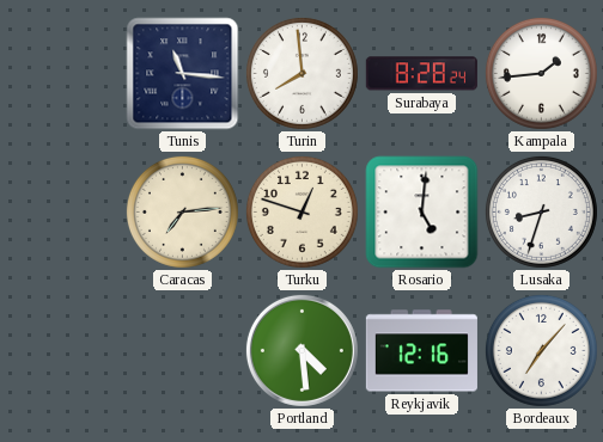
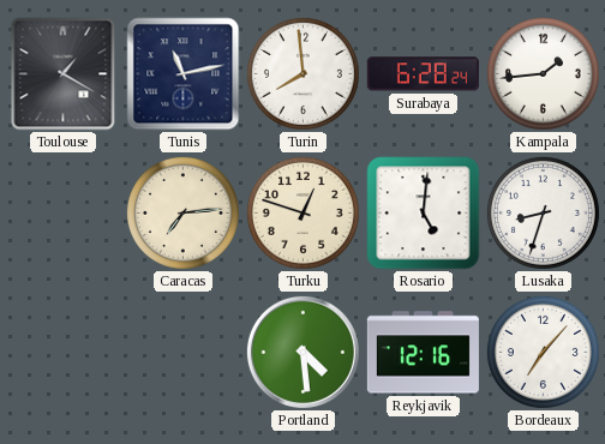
Toulouse: none -> 1:20 (64, 74)
Tunis: 11:16 -> 11:13 (184, 74)
Surabaya: 8:28 -> 6:28 (423, 74)
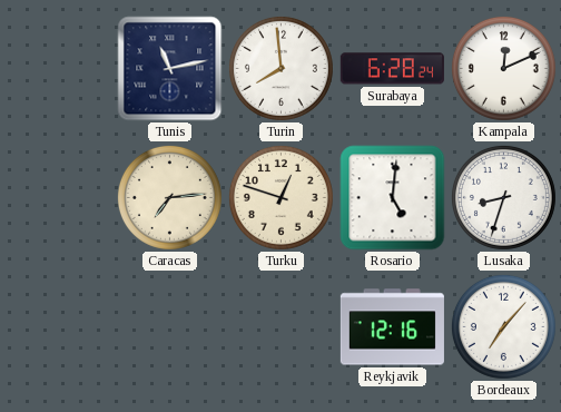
Toulouse: 1:20 -> none (64, 74)
Kampala: 1:44 -> 12:11 (503, 68)
Portland: 4:29 -> none (302, 352)
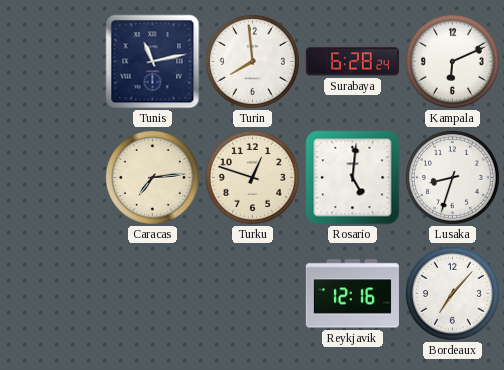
Kampala: 12:11 -> 6:11 (452, 61)
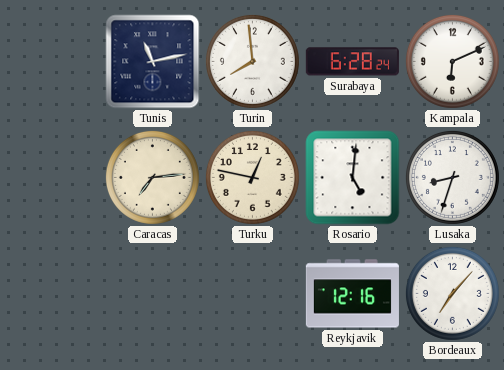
Turku: 12:48 -> 12:47 (252, 177)
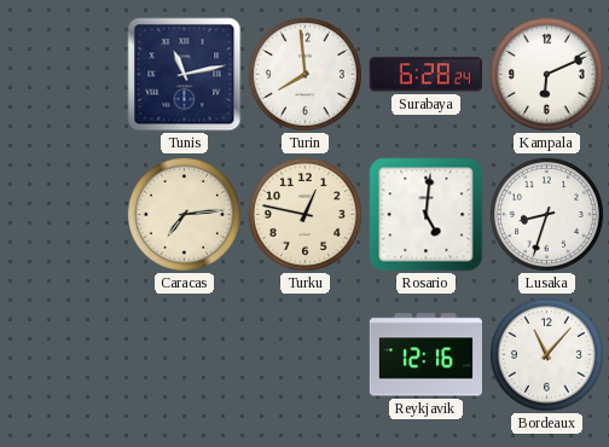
Bordeaux: 7:07 -> 11:07 (546, 354)
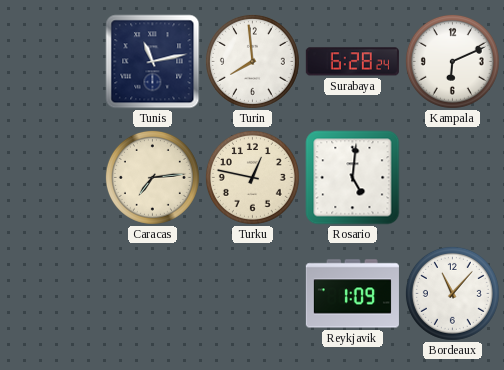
Lusaka: 8:33 -> none (546, 214)
Reykjavik: 12:16 -> 1:09 (352, 294)
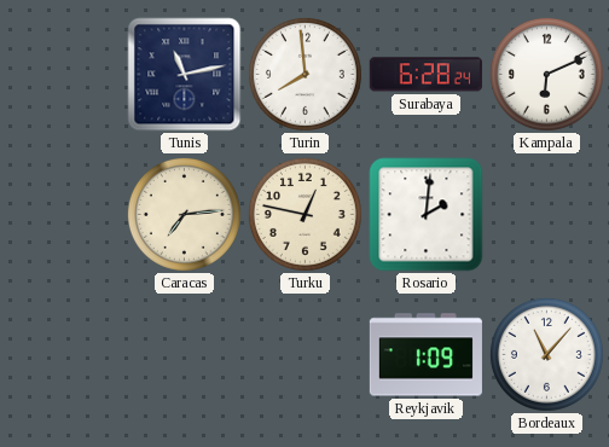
Rosario: 5:01 -> 2:01 (427, 215)
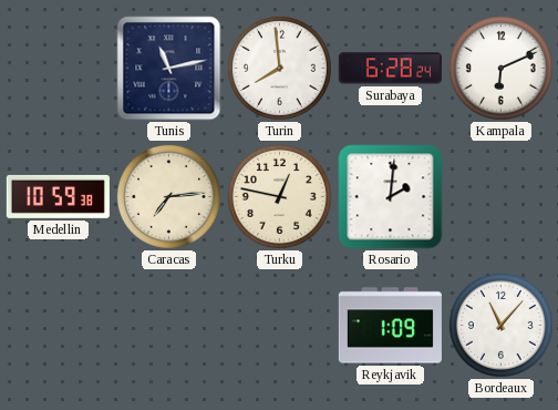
Medellin: none -> 10:59 (58, 196)
